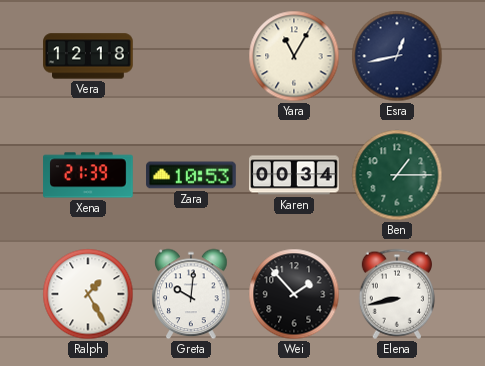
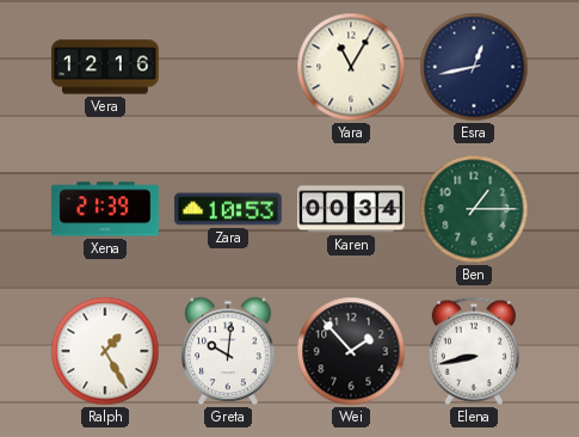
Vera: 12:18 -> 12:16 (105, 67)
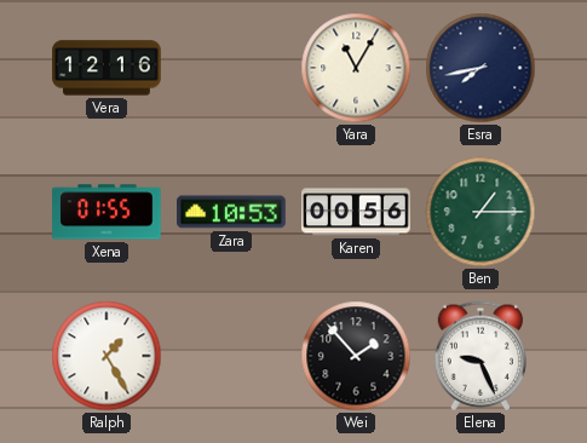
Esra: 12:43 -> 7:43 (480, 68)
Xena: 21:39 -> 01:55 (107, 212)
Karen: 00:34 -> 00:56 (356, 212)
Greta: 10:01 -> none (228, 351)
Elena: 8:43 -> 9:26 (479, 356)
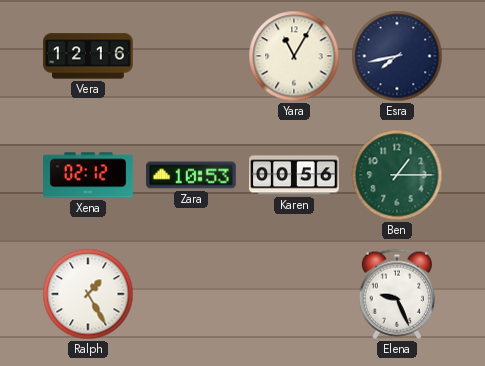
Xena: 01:55 -> 02:12 (88, 175)
Wei: 1:53 -> none (356, 356)
